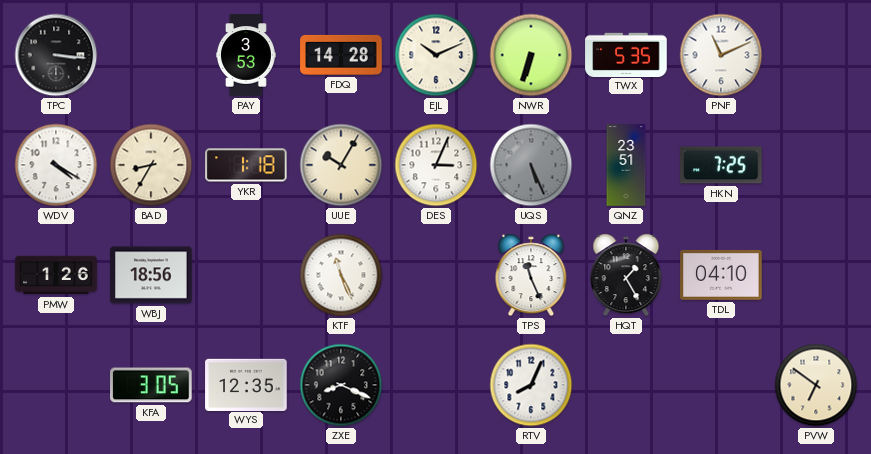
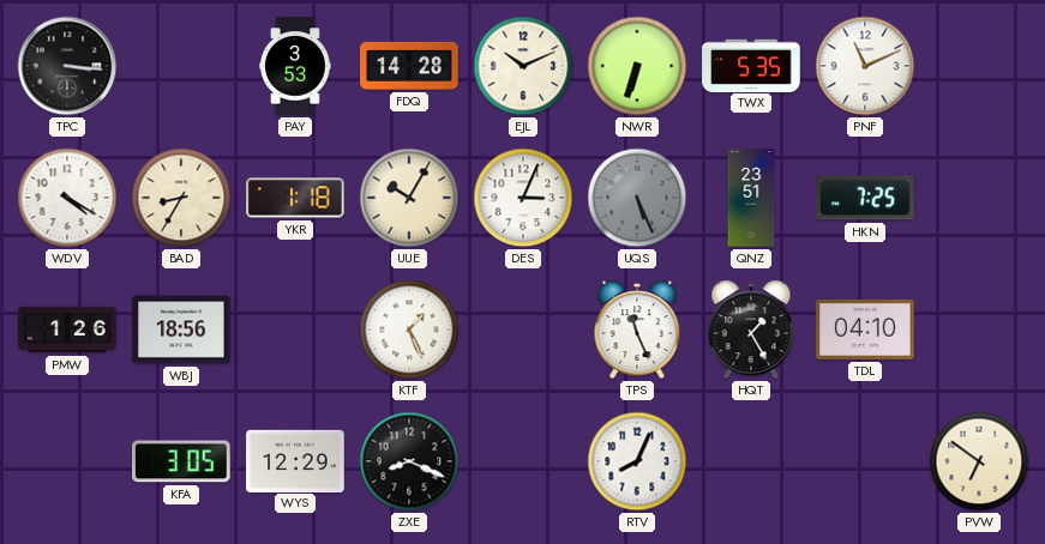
KTF: 11:26 -> 1:26 (409, 330)
WYS: 12:35 -> 12:29 (295, 460)
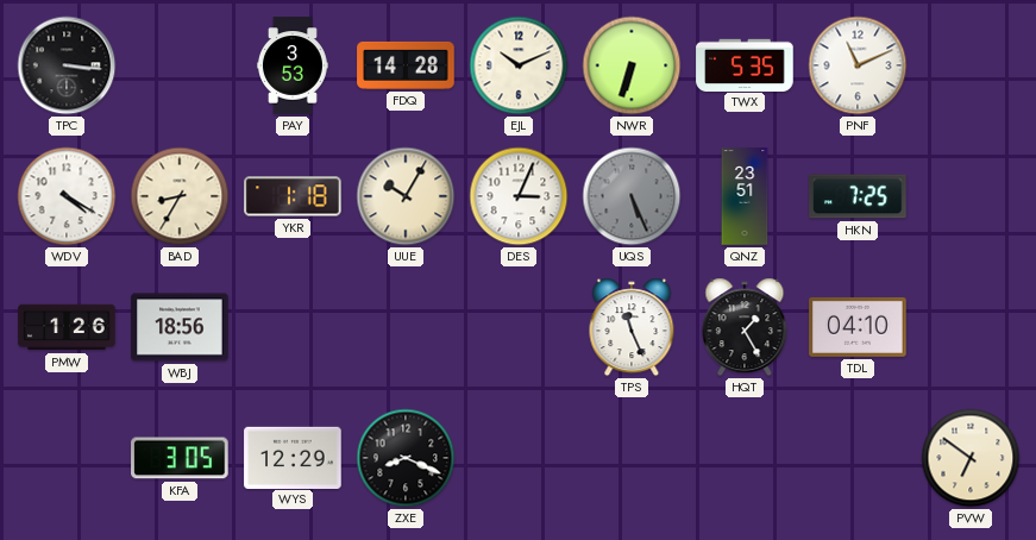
KTF: 1:26 -> none (409, 330)
RTV: 8:04 -> none (637, 461)
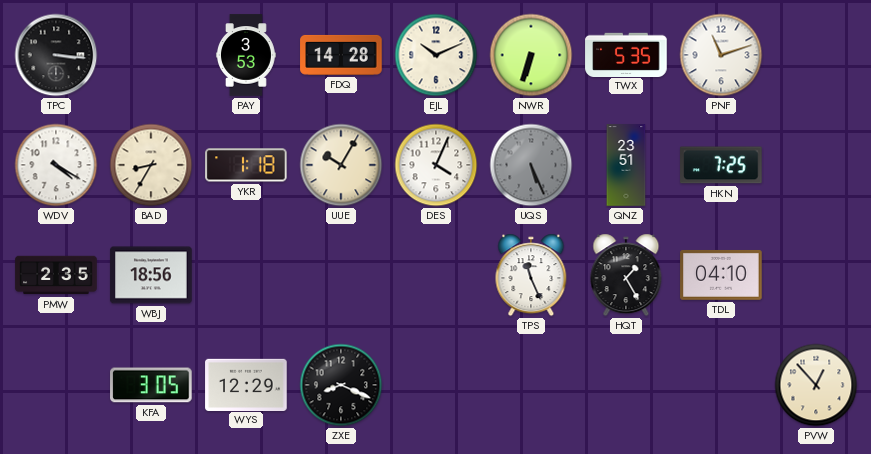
PNF: 11:11 -> 11:12 (721, 55)
DES: 3:04 -> 4:04 (436, 165)
PMW: 1:26 -> 2:35 (56, 275)
PVW: 6:51 -> 12:53 (816, 385)
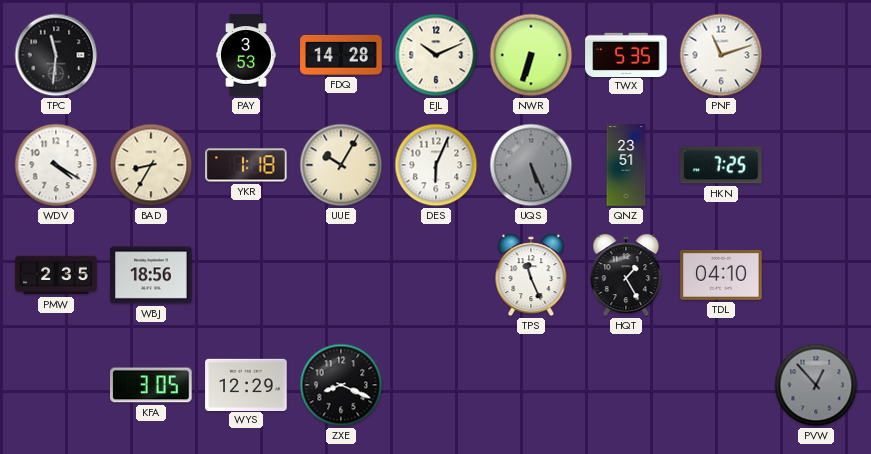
TPC: 3:16 -> 11:31 (56, 55)
DES: 4:04 -> 6:04 (436, 165)
PVW dial: cream -> grey (816, 385)
